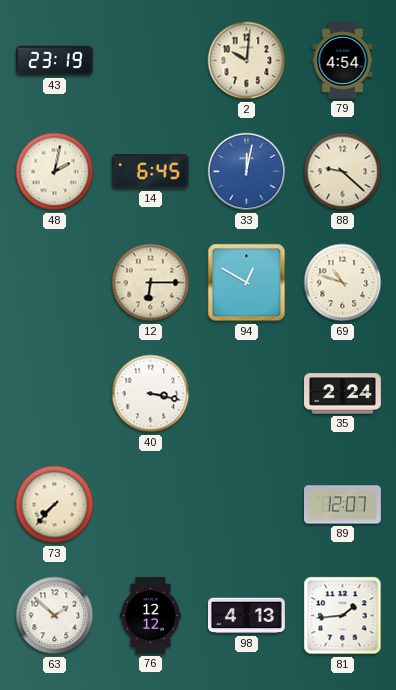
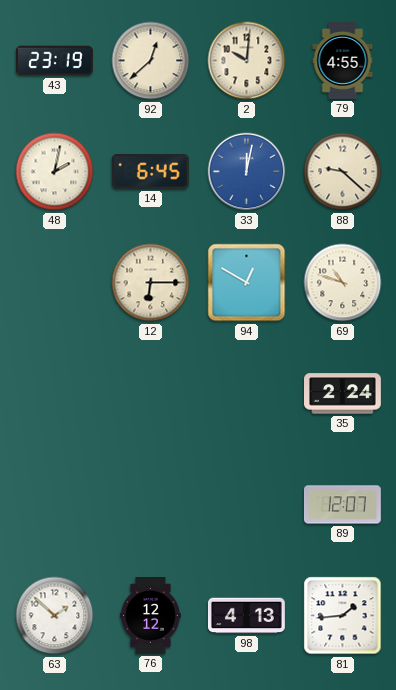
92: none -> 12:38 (151, 61)
79: 4:54 -> 4:55 (343, 61)
40: 3:17 -> none (151, 394)
73: 7:37 -> none (55, 505)
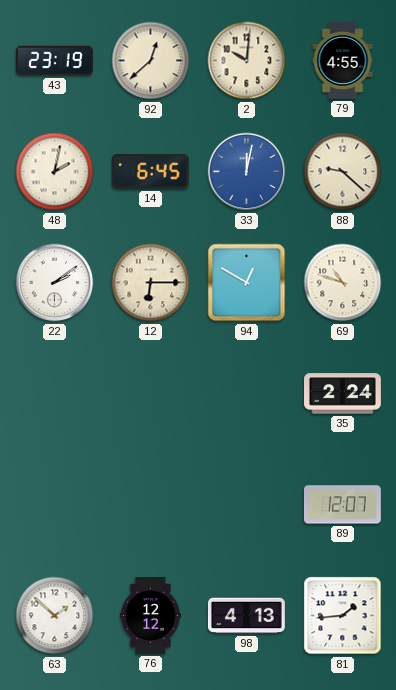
22: none -> 2:09 (55, 283)
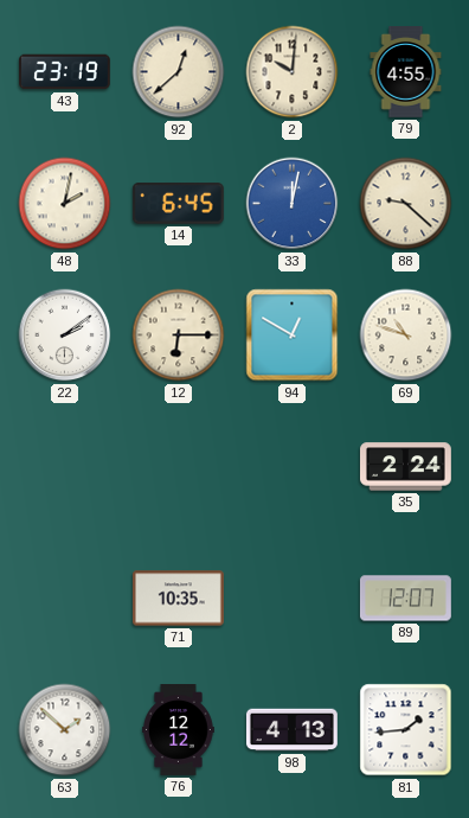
71: none -> 10:35 (178, 599)
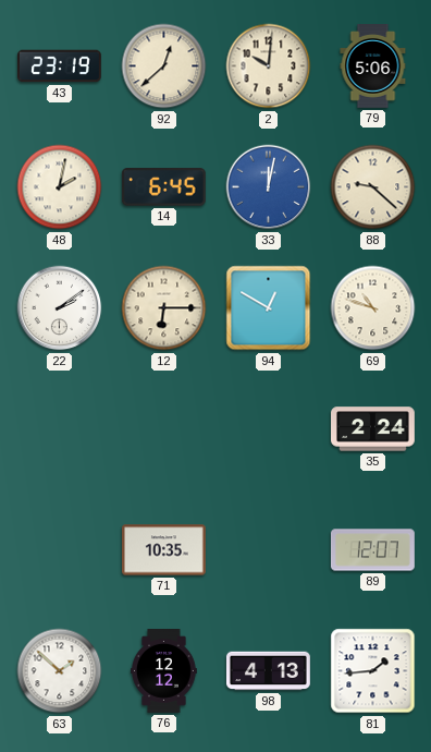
79: 4:55 -> 5:06 (373, 66)
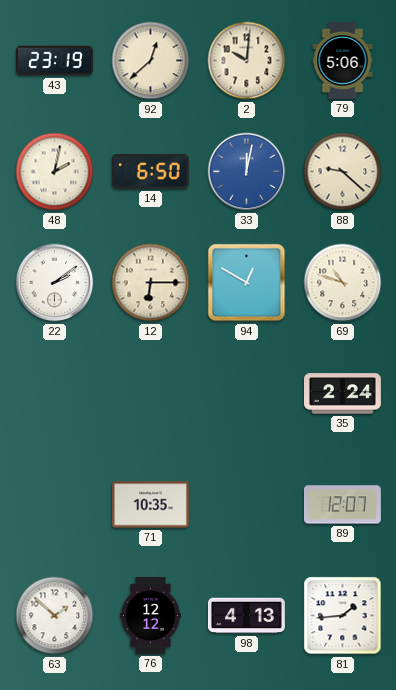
14: 6:45 -> 6:50 (150, 172)
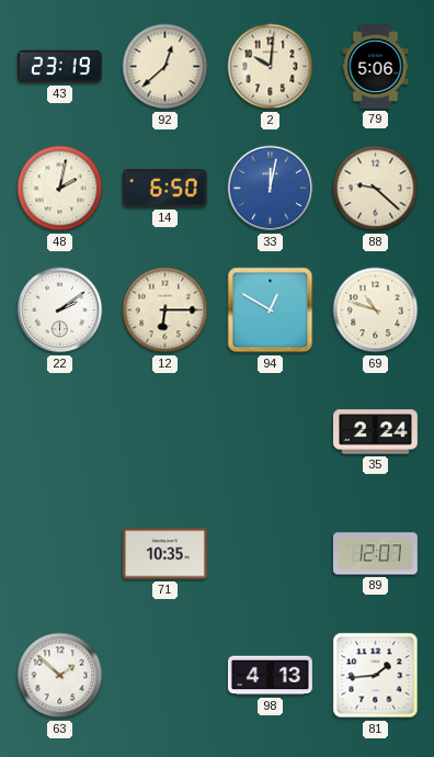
76: 12:12 -> none (151, 616)
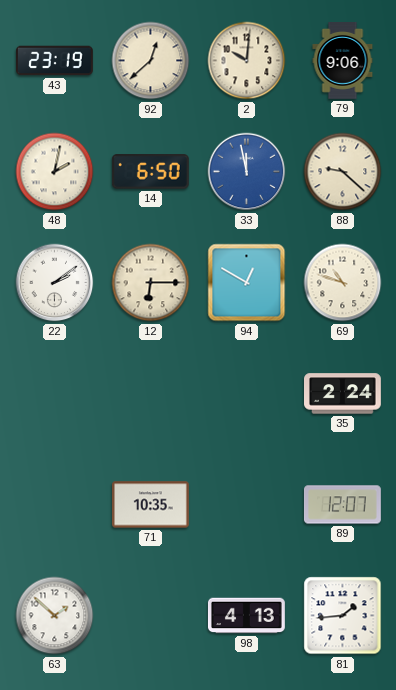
79: 5:06 -> 9:06 (343, 61)
33: 12:02 -> 11:58 (247, 172)
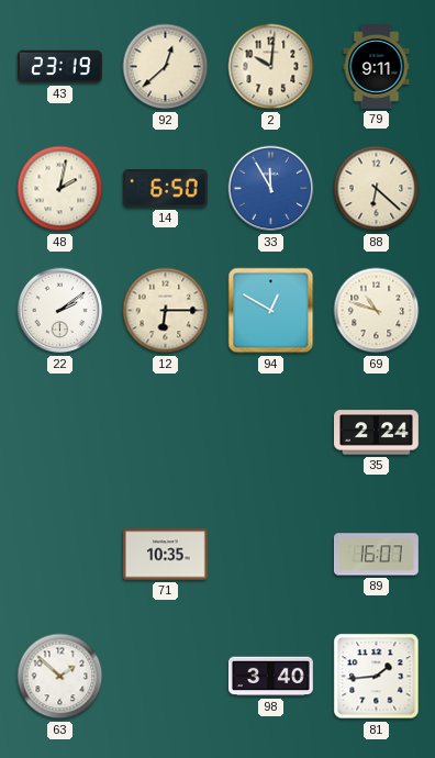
79: 9:06 -> 9:11 (377, 67)
33: 11:58 -> 11:55 (271, 189)
88: 9:22 -> 6:22 (377, 189)
89: 12:07 -> 16:07 (376, 555)
98: 4:13 -> 3:40 (270, 677)
